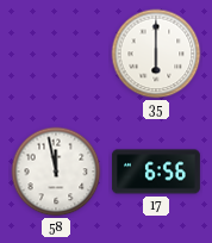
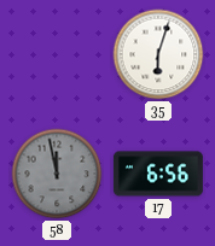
35: 6:00 -> 6:03 (158, 54)
58 dial: white -> grey (57, 174)
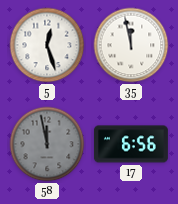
5: none -> 12:27 (47, 45)
35: 6:03 -> 11:58 (131, 45)
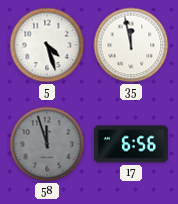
5: 12:27 -> 4:27 (47, 45)
58: 11:58 -> 11:57 (47, 144)
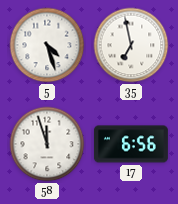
35: 11:58 -> 6:58 (131, 45)
58 dial: grey -> white (47, 144)
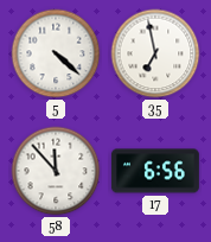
5: 4:27 -> 4:22 (56, 53)
58: 11:57 -> 11:53 (56, 171)
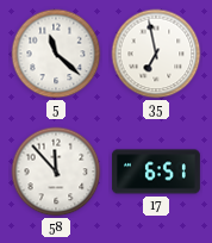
5: 4:22 -> 11:22 (56, 54)
17: 6:56 -> 6:51 (156, 172)
